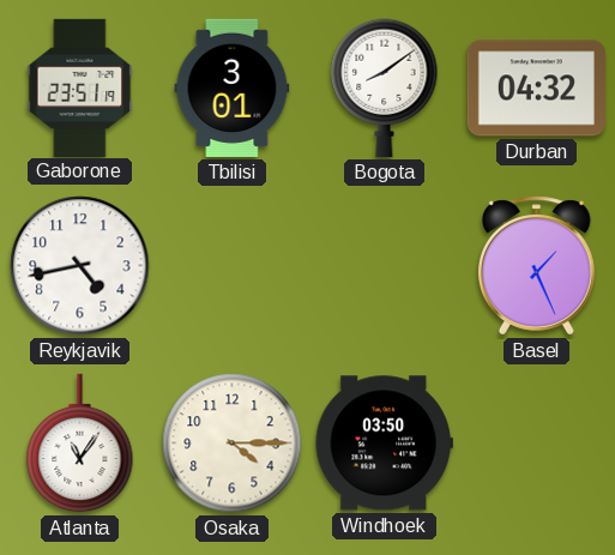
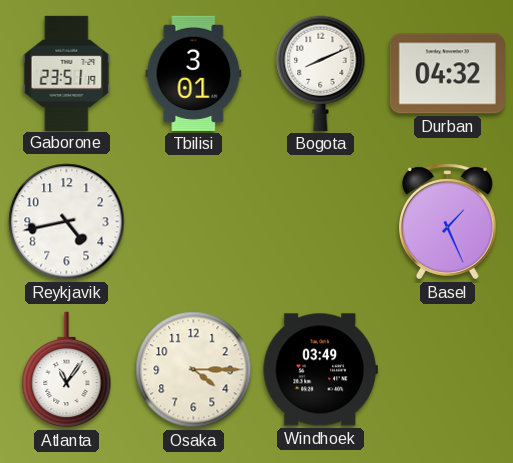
Bogota: 8:09 -> 8:11 (321, 73)
Windhoek: 03:50 -> 03:49 (320, 370)
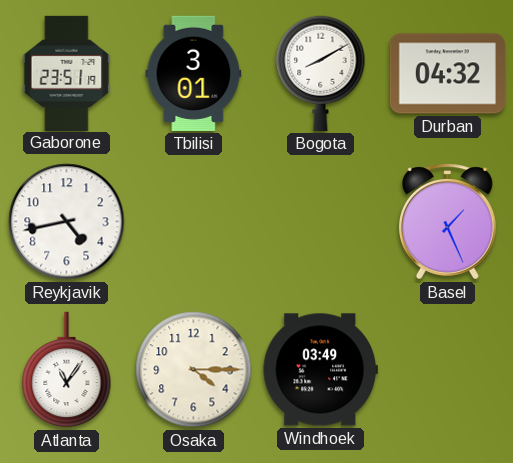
Bogota: 8:11 -> 8:10 (321, 73)
